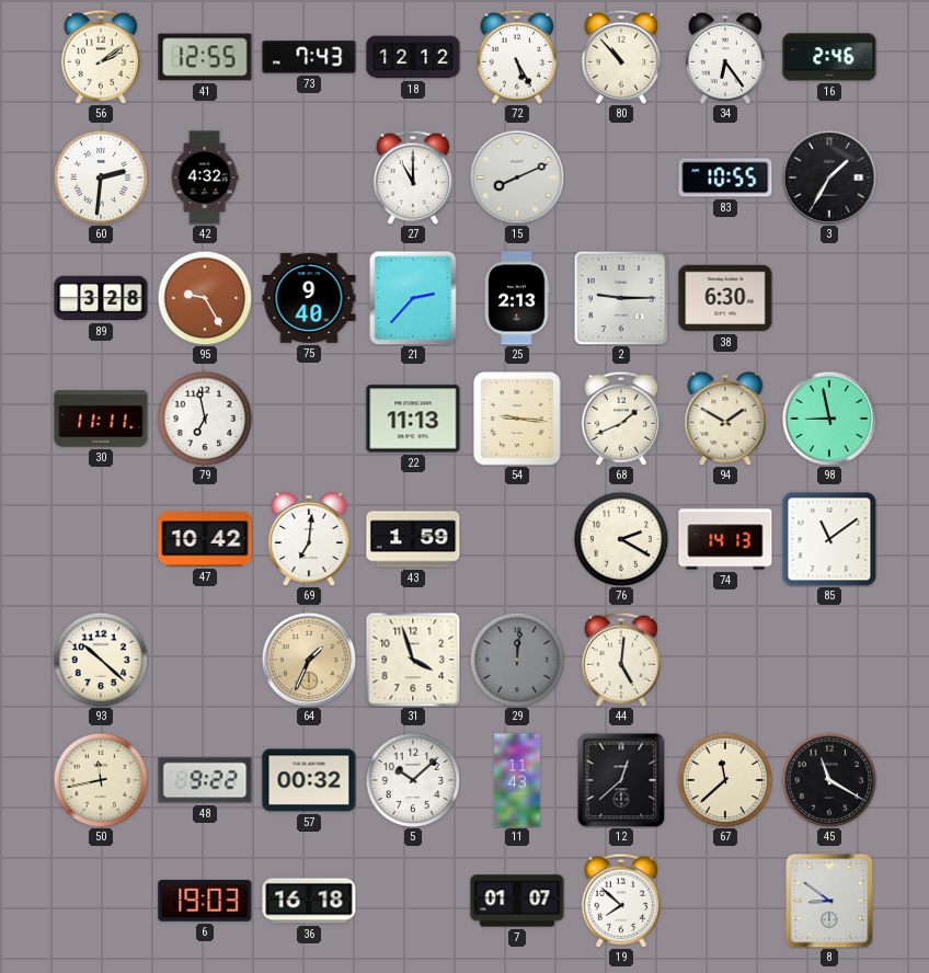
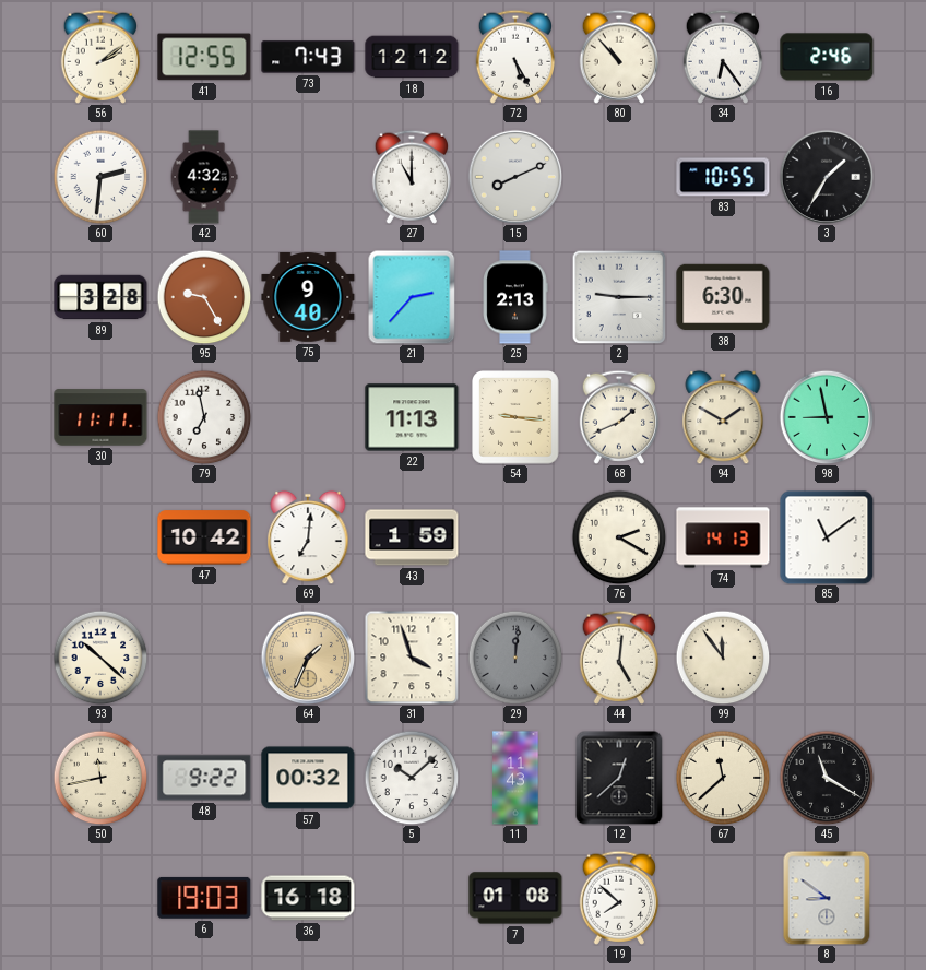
99: none -> 11:54 (723, 658)
7: 01:07 -> 01:08 (515, 898)
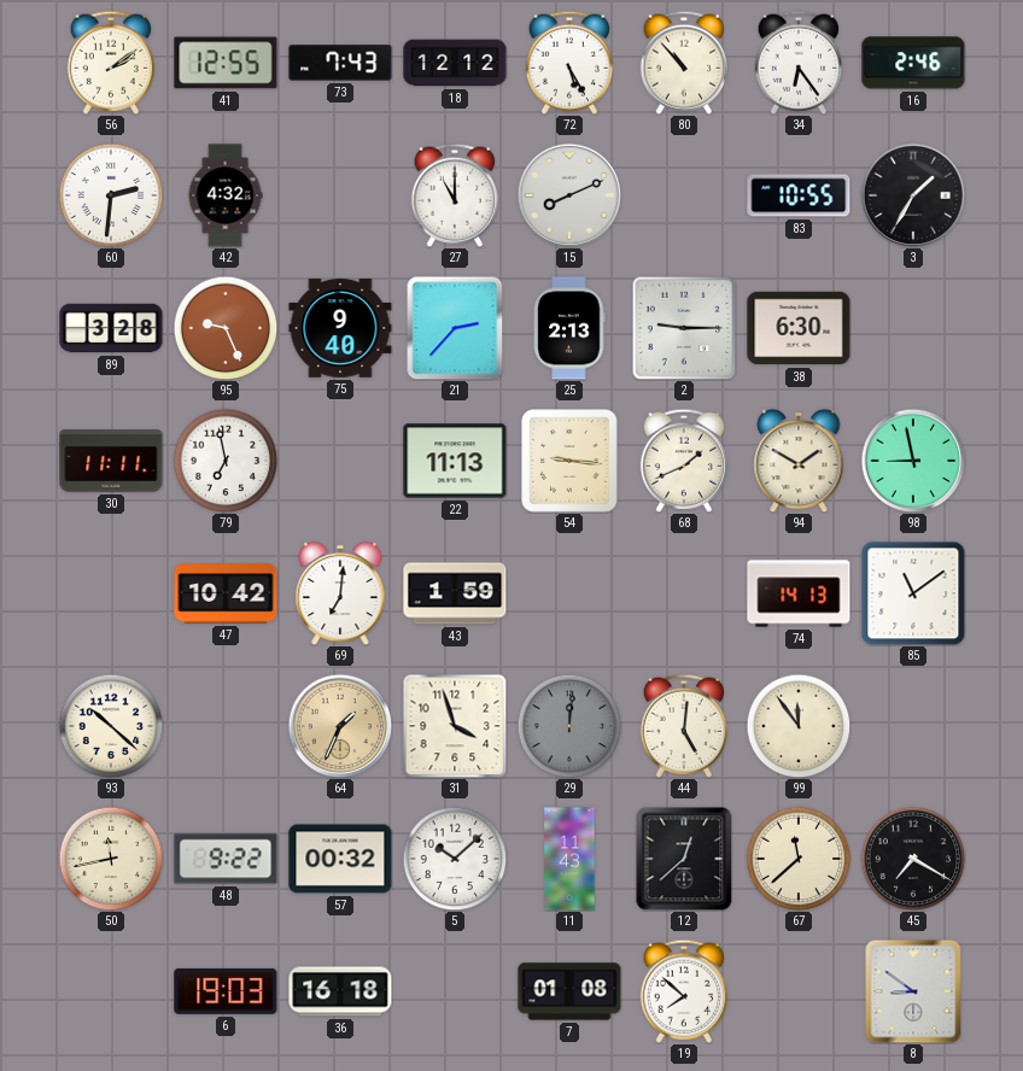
95: 9:25 -> 9:26 (226, 328)
76: 2:20 -> none (619, 537)
45: 11:20 -> 7:20 (913, 859)
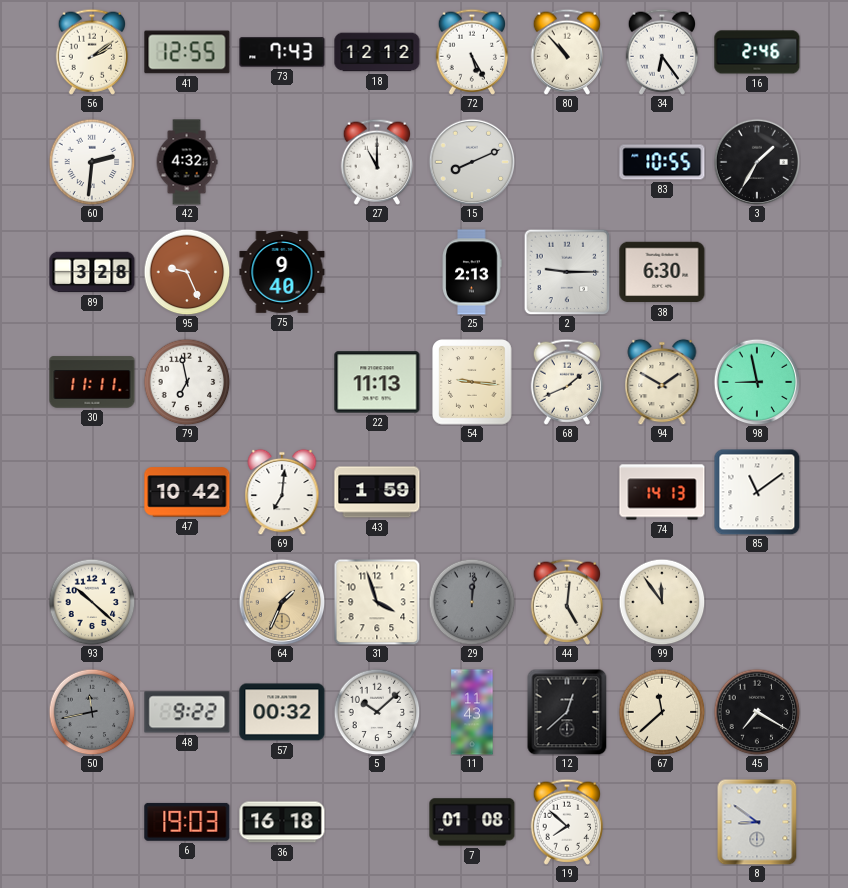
21: 2:37 -> none (455, 328)
50 dial: cream -> grey (92, 712)
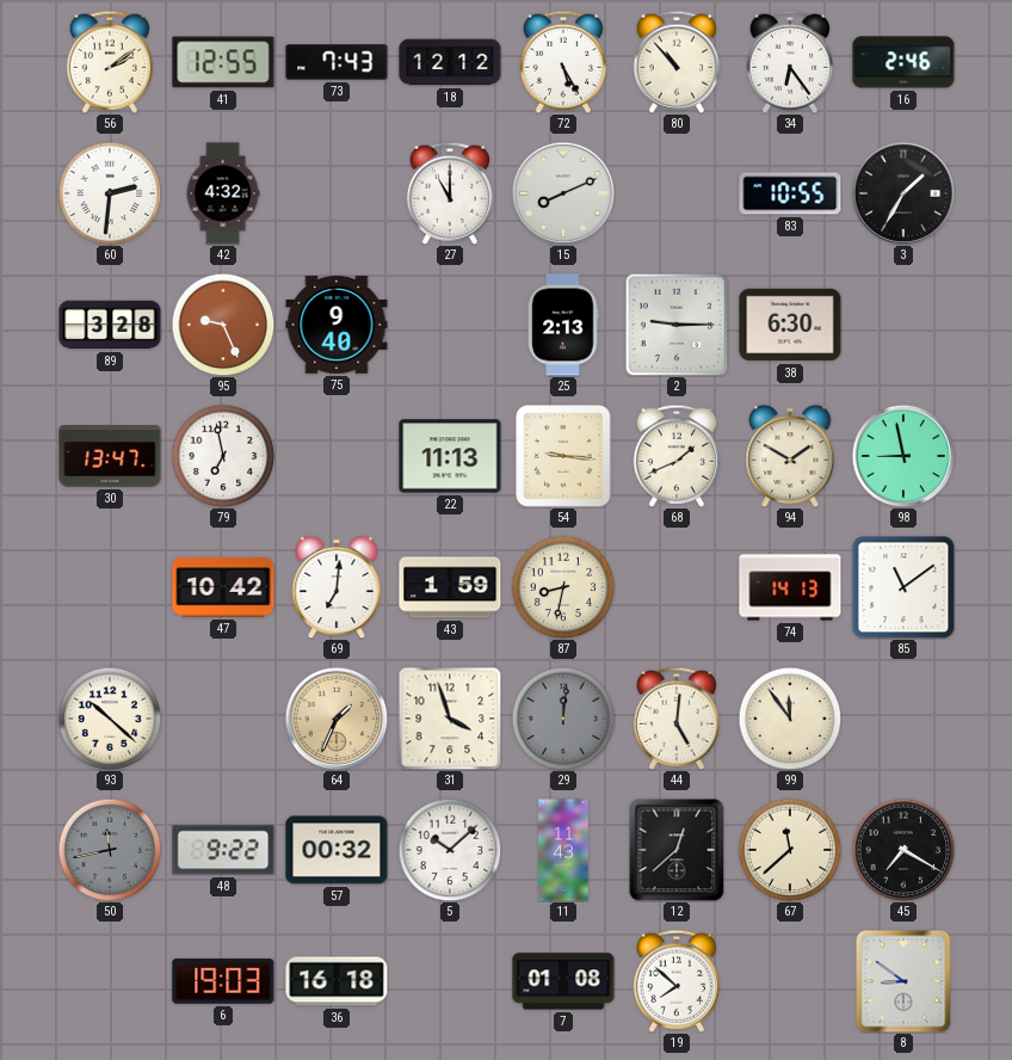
30: 11:11 -> 13:47 (110, 456)
87: none -> 8:32 (563, 587)
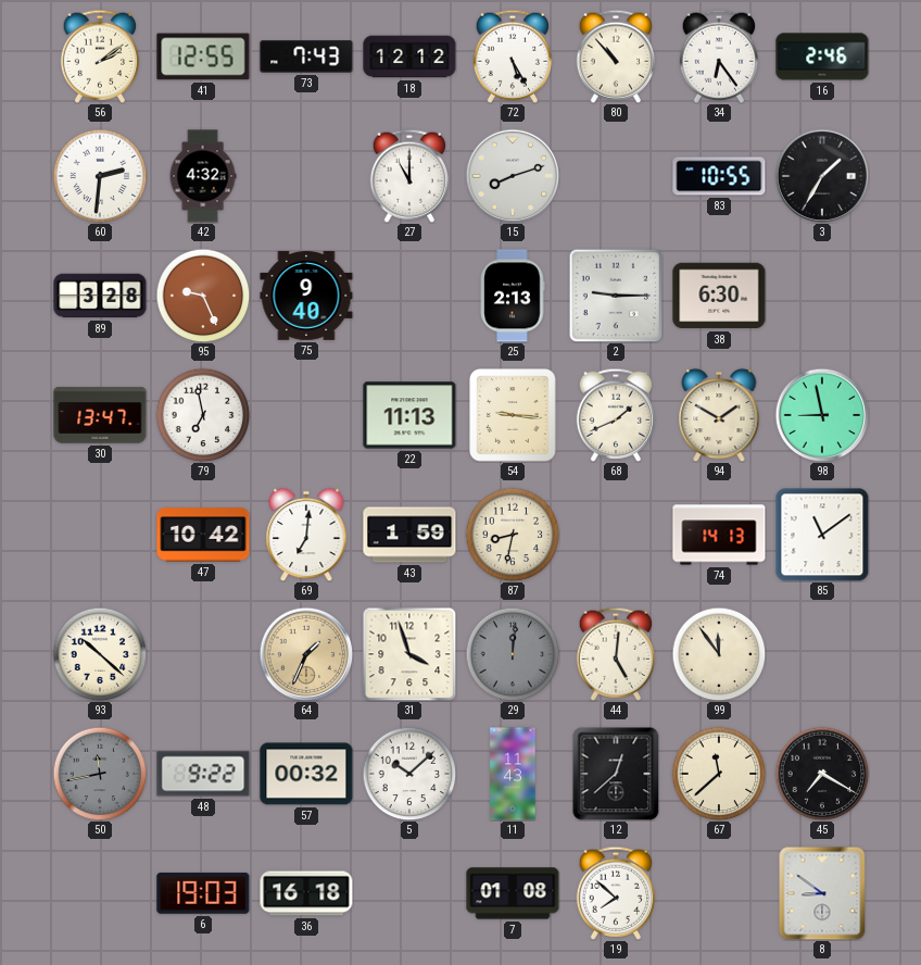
15: 8:11 -> 8:12 (513, 176)
